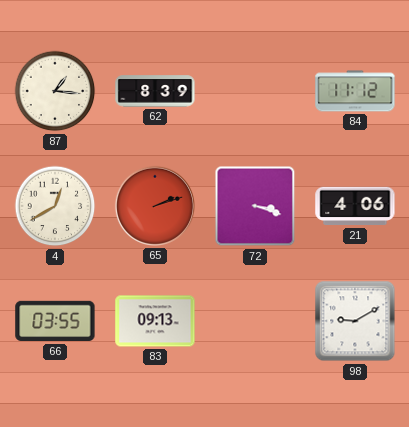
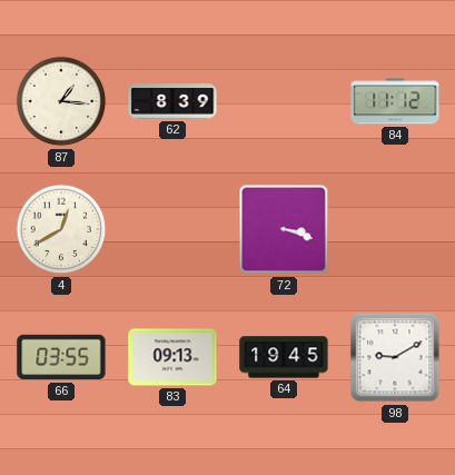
65: 2:12 -> none (155, 206)
21: 4:06 -> none (355, 206)
64: none -> 19:45 (284, 357)
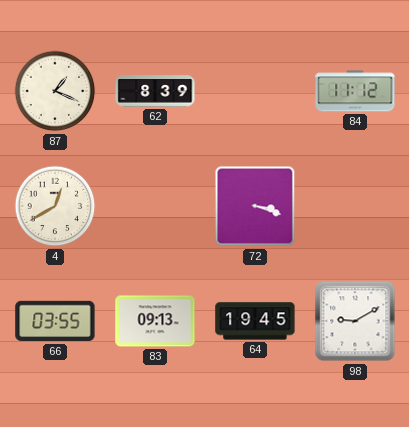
87: 1:16 -> 1:19 (55, 91)
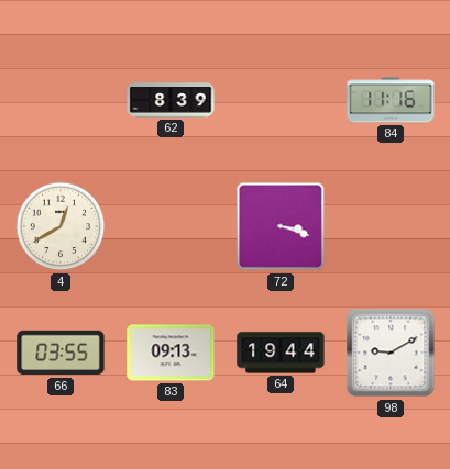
87: 1:19 -> none (55, 91)
84: 11:12 -> 11:16 (391, 100)
64: 19:45 -> 19:44 (281, 353)
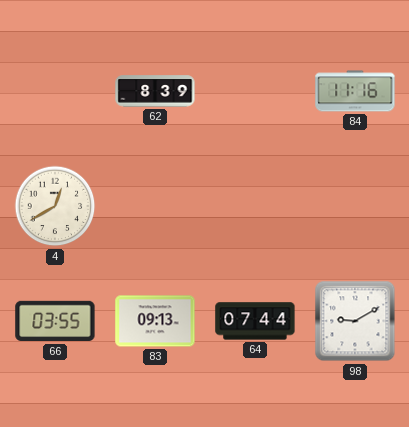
72: 3:18 -> none (281, 226)
64: 19:44 -> 07:44 (255, 321)
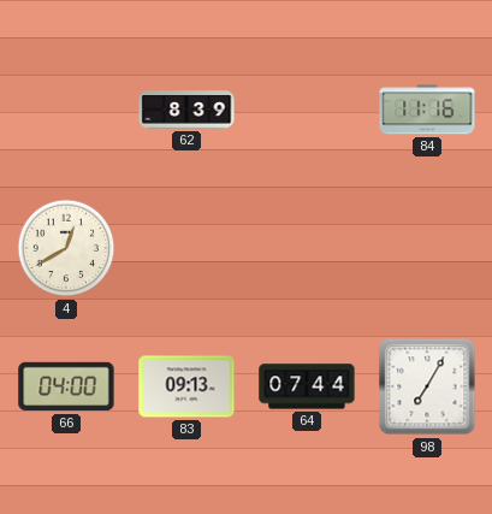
66: 03:55 -> 04:00 (66, 386)
98: 9:10 -> 7:05 (427, 386)
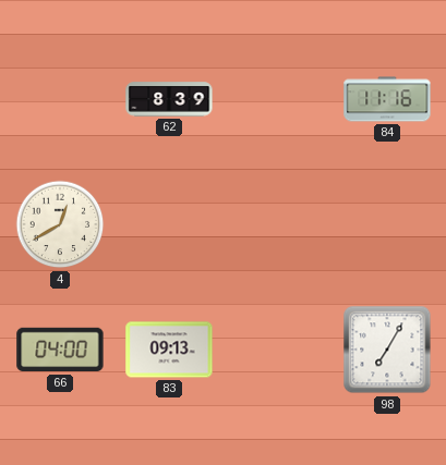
64: 07:44 -> none (307, 386)
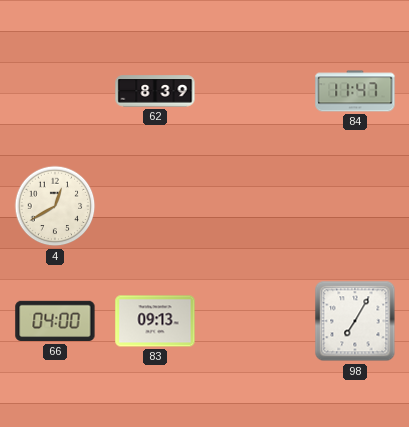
84: 11:16 -> 11:47 (355, 91)
